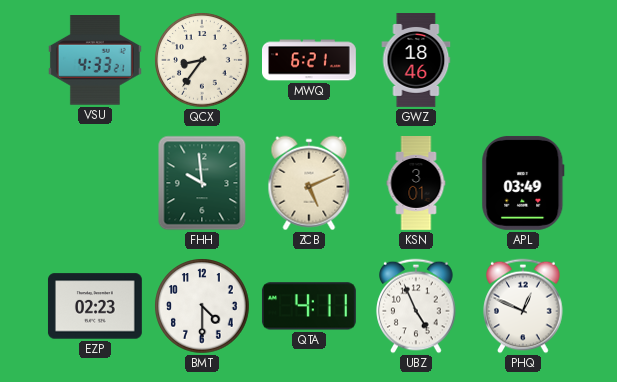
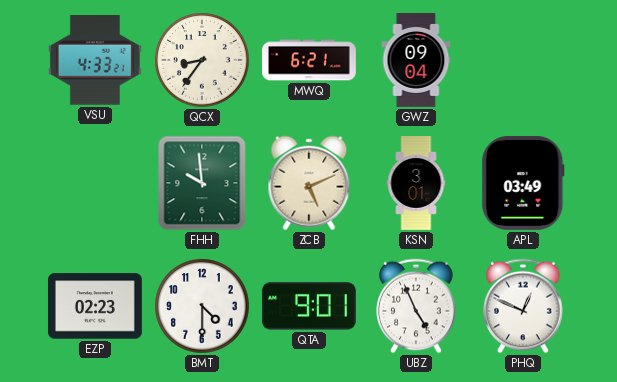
GWZ: 18:46 -> 09:04 (416, 61)
QTA: 4:11 -> 9:01 (309, 306)
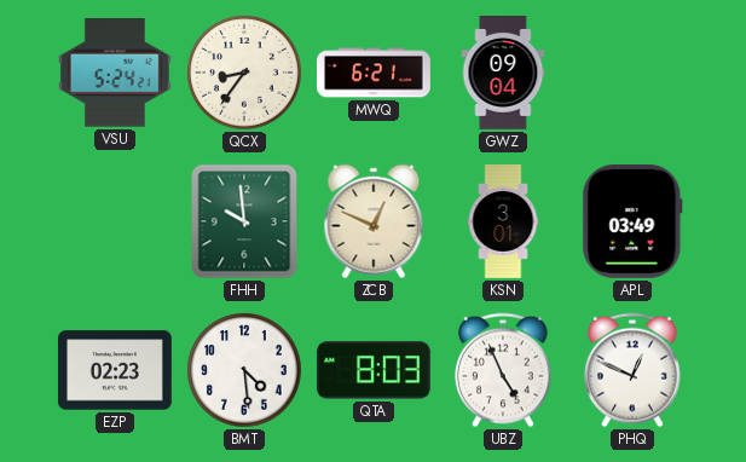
VSU: 4:33 -> 5:24 (115, 74)
ZCB: 5:11 -> 12:49 (374, 221)
BMT: 4:30 -> 4:29 (244, 370)
QTA: 9:01 -> 8:03 (374, 370)
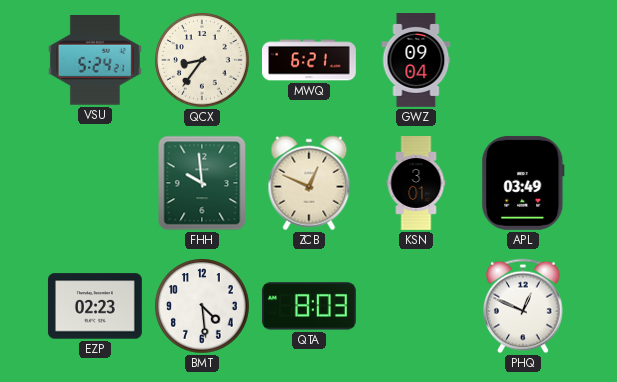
UBZ: 4:56 -> none (503, 370)
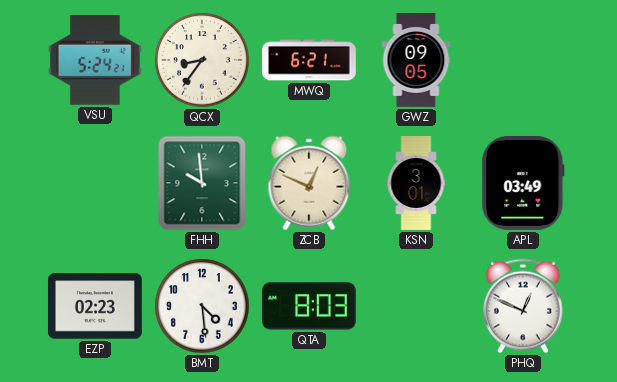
GWZ: 09:04 -> 09:05 (416, 61)
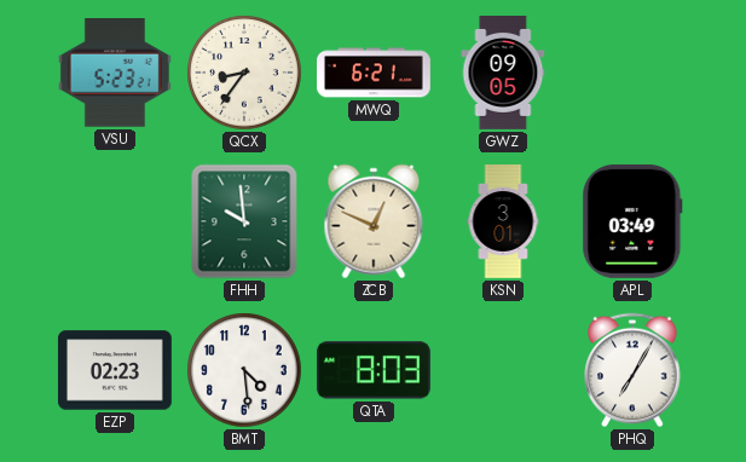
VSU: 5:24 -> 5:23 (115, 74)
PHQ: 12:49 -> 7:05 (632, 370)
